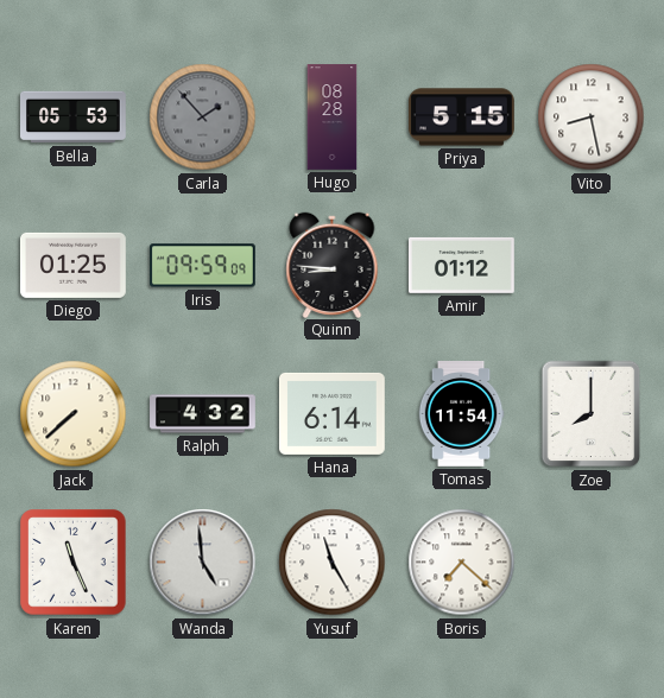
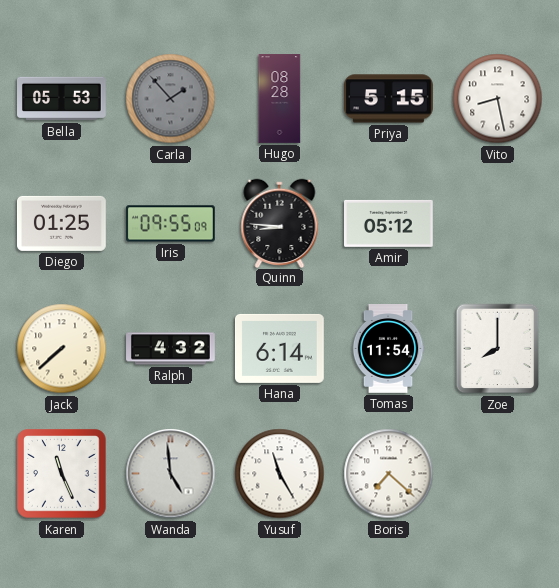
Iris: 09:59 -> 09:55 (171, 224)
Amir: 01:12 -> 05:12 (389, 223)
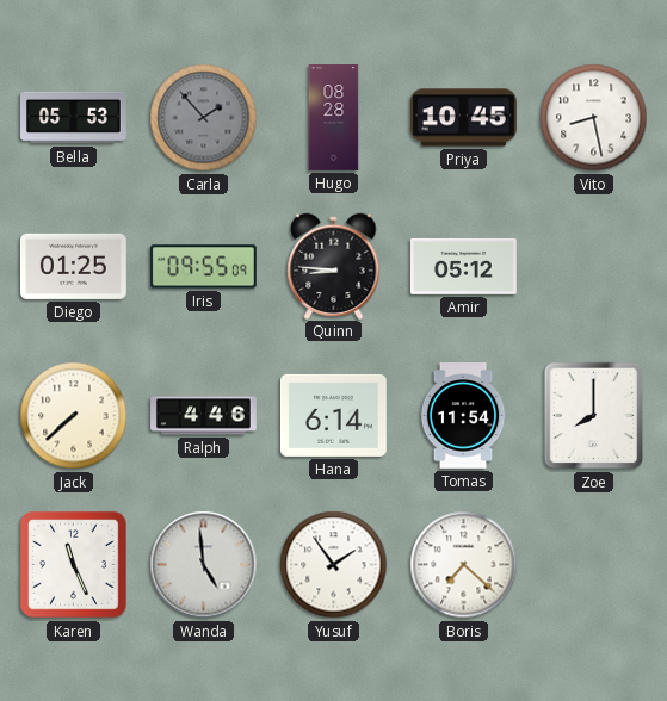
Priya: 5:15 -> 10:45 (464, 118)
Ralph: 4:32 -> 4:46 (204, 416)
Yusuf: 11:25 -> 1:54 (334, 565)
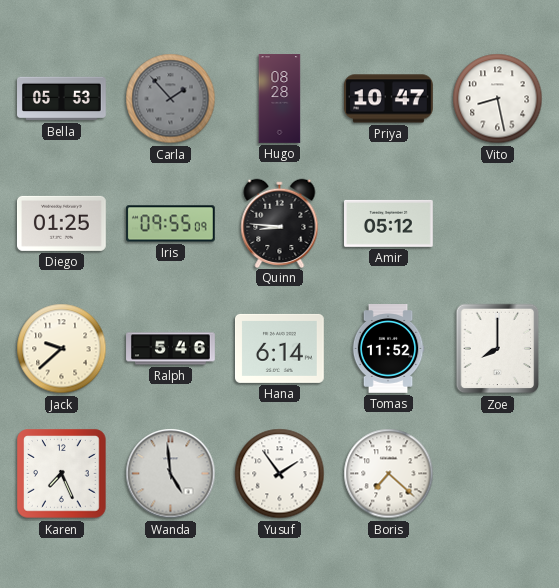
Priya: 10:45 -> 10:47 (389, 99)
Jack: 7:38 -> 9:38 (62, 349)
Ralph: 4:46 -> 5:46 (171, 349)
Tomas: 11:54 -> 11:52 (388, 349)
Karen: 11:26 -> 7:26 (62, 474)
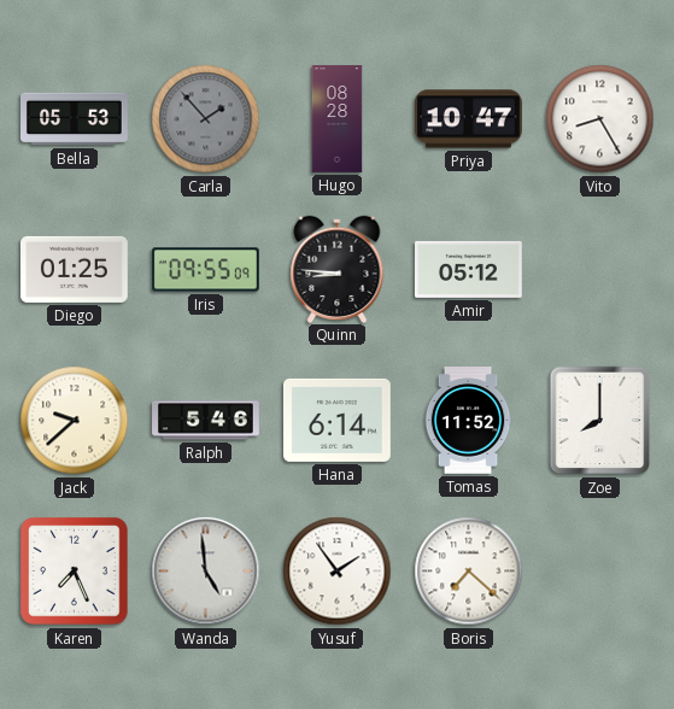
Vito: 8:28 -> 8:25 (600, 119)
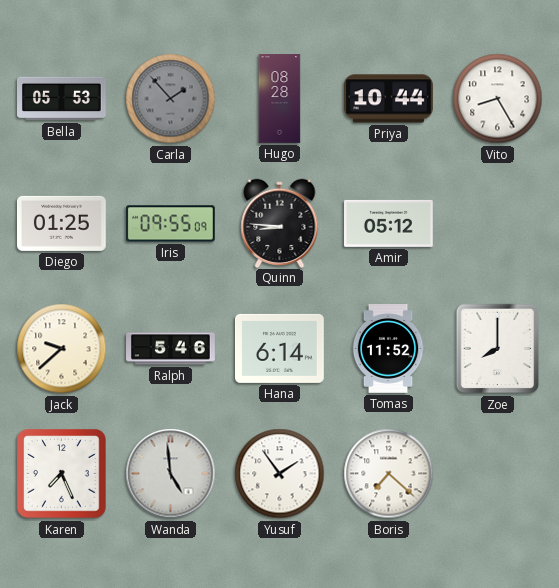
Priya: 10:47 -> 10:44 (389, 99)
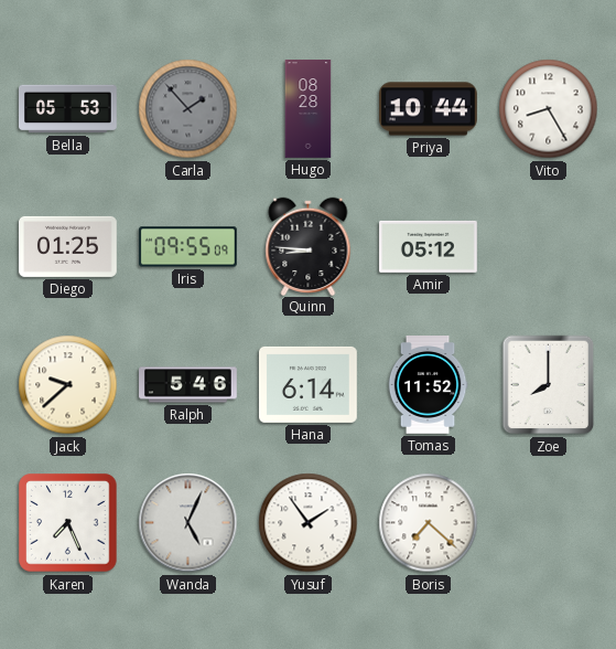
Wanda: 4:59 -> 5:04 (188, 523)
